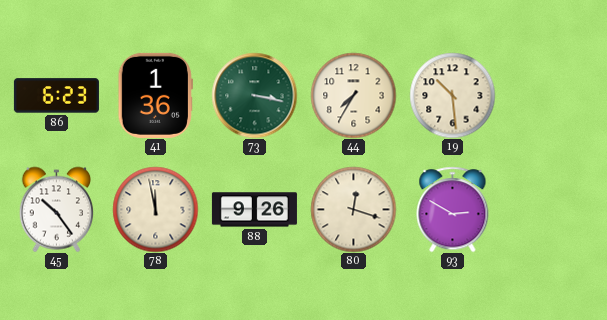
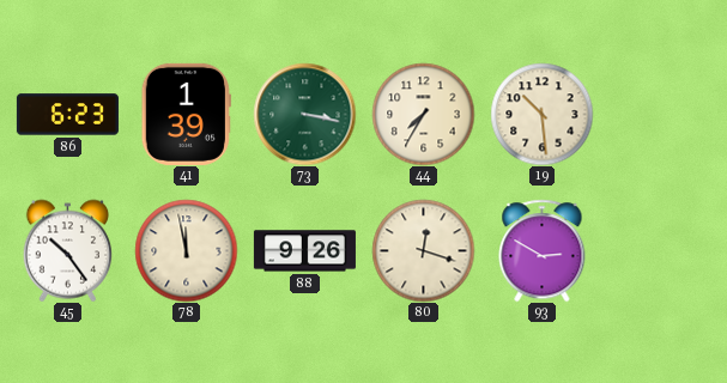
41: 1:36 -> 1:39 (186, 114)
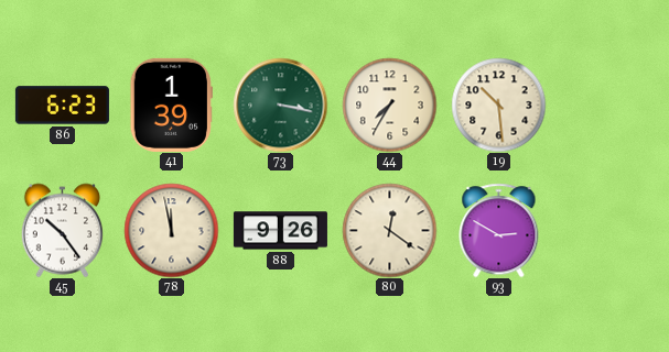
80: 12:18 -> 12:21 (389, 230)
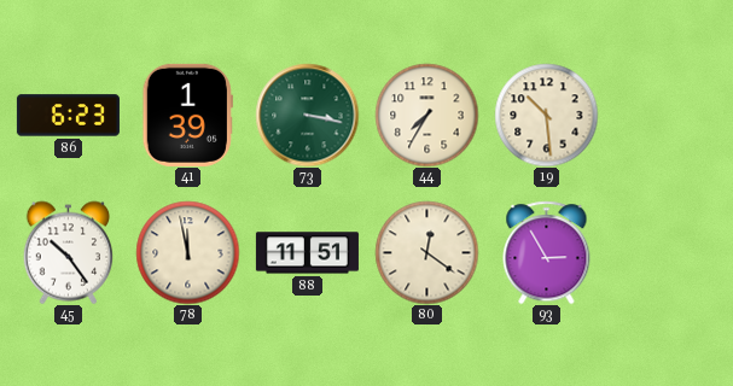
88: 9:26 -> 11:51 (307, 253)
93: 2:50 -> 2:55 (547, 252)
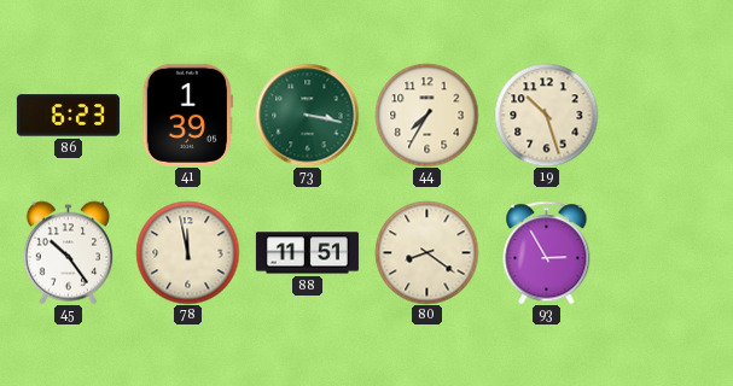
19: 10:29 -> 10:27 (546, 115)
80: 12:21 -> 8:21 (426, 252)
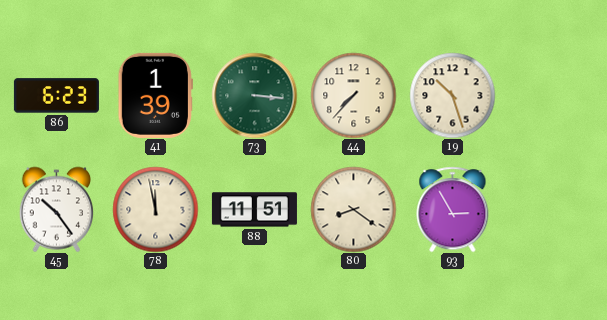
73: 3:17 -> 3:16 (254, 95)
44: 7:35 -> 7:37 (353, 95)
